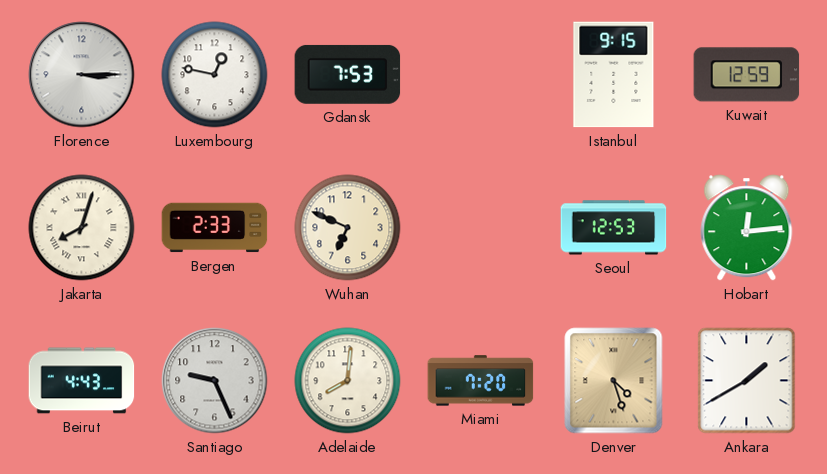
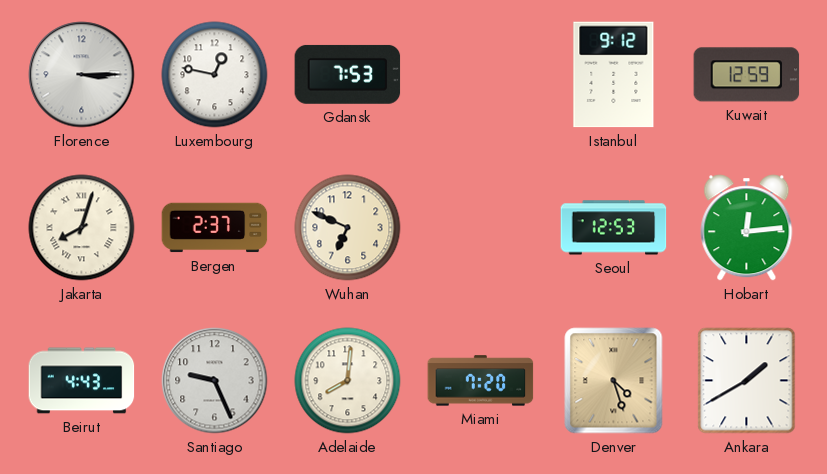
Istanbul: 9:15 -> 9:12 (614, 75)
Bergen: 2:33 -> 2:37 (215, 228)
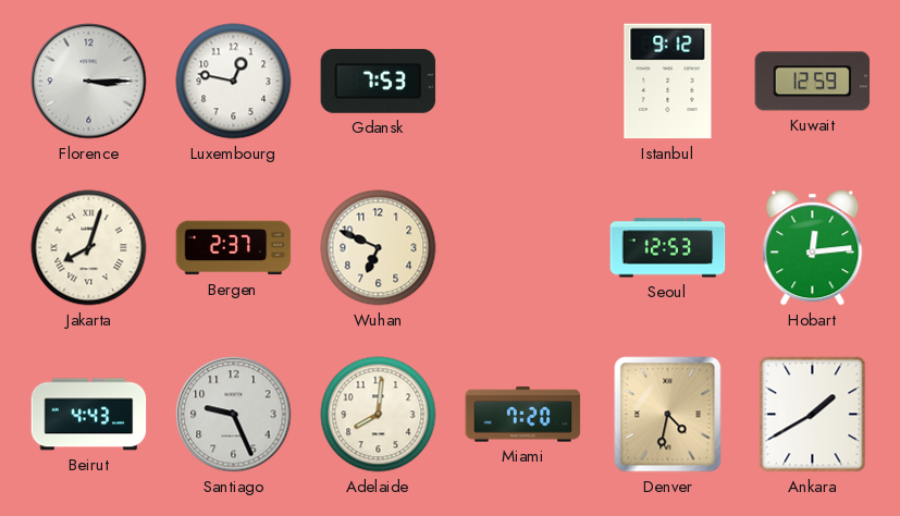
Denver: 4:27 -> 4:32 (668, 415)
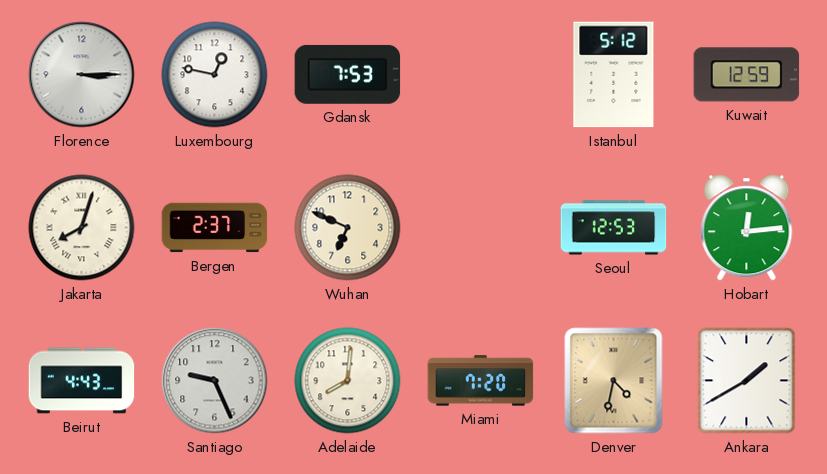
Istanbul: 9:12 -> 5:12 (614, 75)
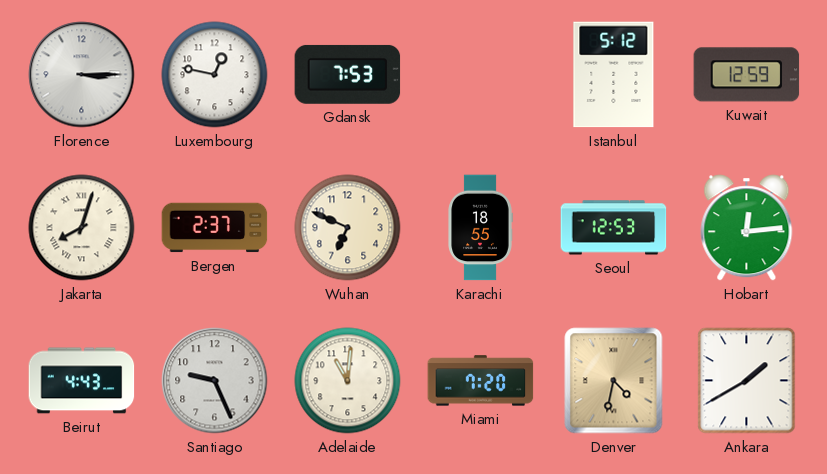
Karachi: none -> 18:55 (480, 228)
Adelaide: 8:01 -> 11:01 (348, 381)
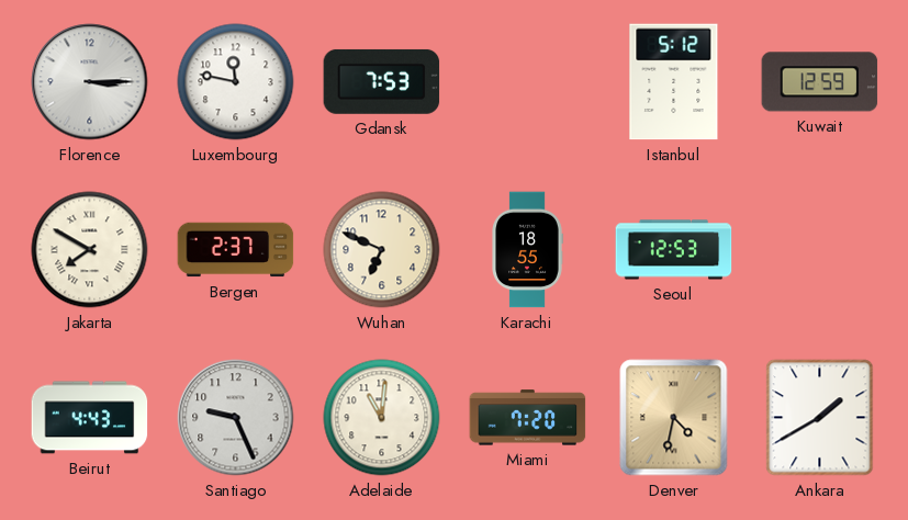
Luxembourg: 12:47 -> 11:47 (236, 82)
Jakarta: 8:03 -> 7:50 (90, 250)
Hobart: 12:14 -> none (747, 228)
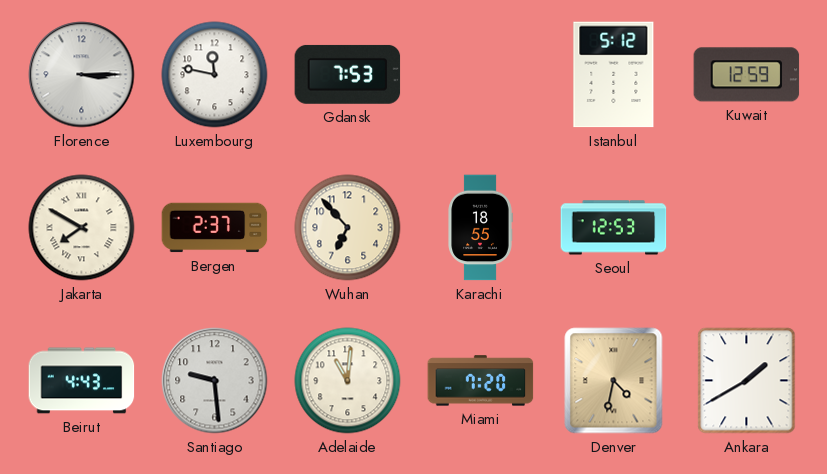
Wuhan: 6:49 -> 6:53 (348, 228)
Santiago: 9:26 -> 9:29 (215, 381)
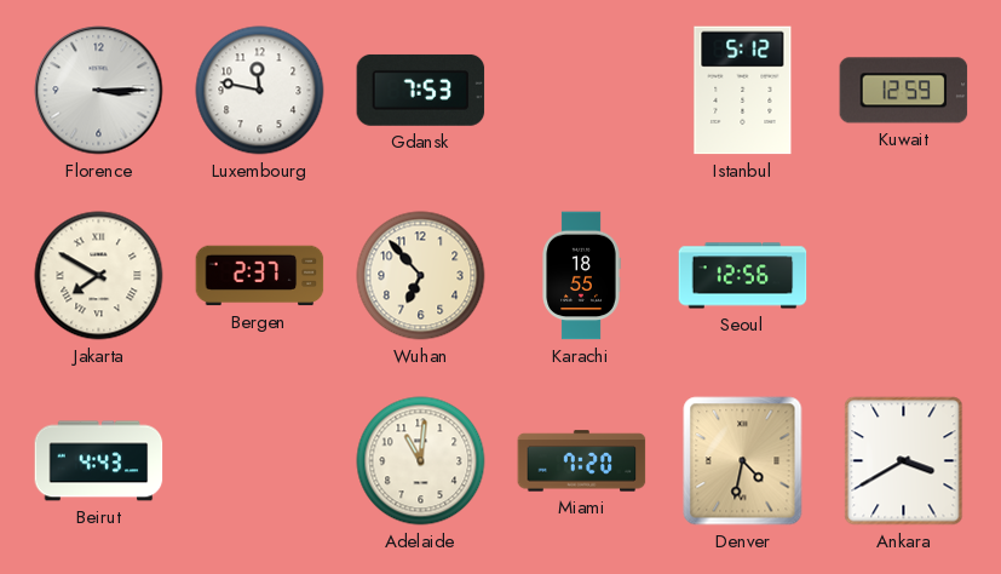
Seoul: 12:53 -> 12:56 (743, 276)
Santiago: 9:29 -> none (215, 381)
Ankara: 1:40 -> 3:40 (904, 461)
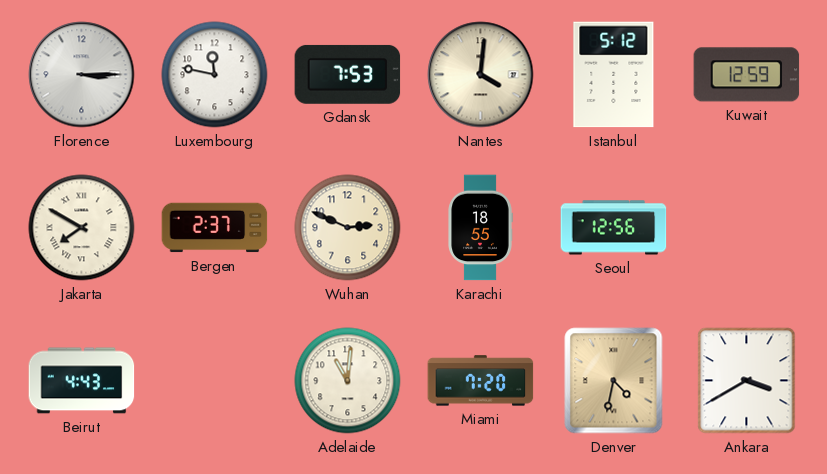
Nantes: none -> 4:01 (481, 75)
Wuhan: 6:53 -> 2:49 (348, 228)
